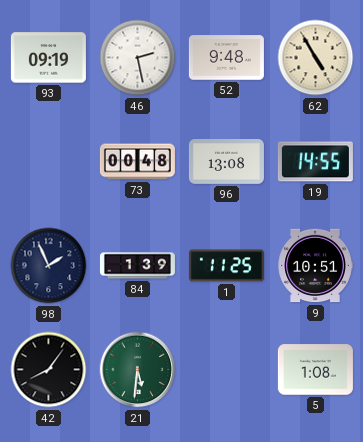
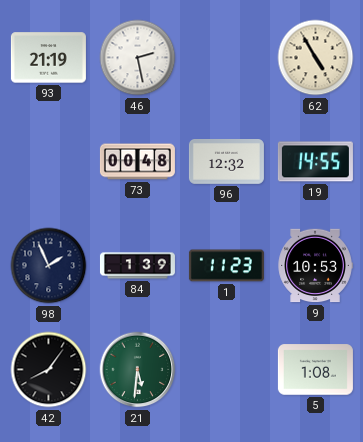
93: 09:19 -> 21:19 (48, 58)
52: 9:48 -> none (226, 58)
96: 13:08 -> 12:32 (226, 162)
1: 11:25 -> 11:23 (226, 266)
9: 10:51 -> 10:53 (315, 266)
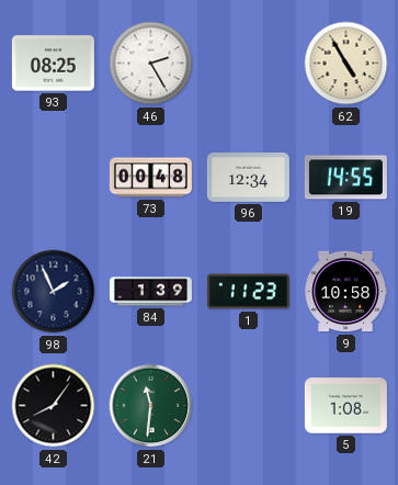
93: 21:19 -> 08:25 (53, 64)
46: 2:28 -> 2:25 (151, 64)
96: 12:32 -> 12:34 (248, 178)
9: 10:53 -> 10:58 (345, 292)
21: 5:31 -> 11:31 (151, 406)
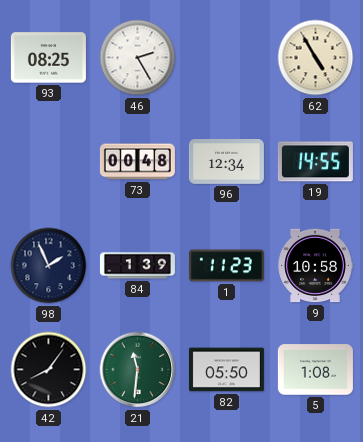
82: none -> 05:50 (226, 370)
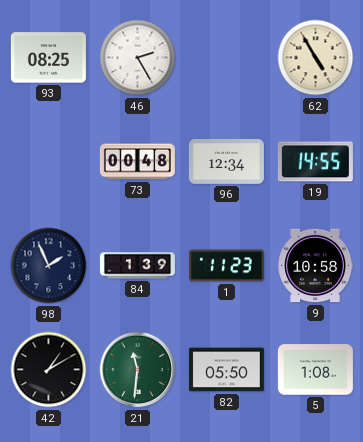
42: 8:06 -> 1:10 (49, 370)
